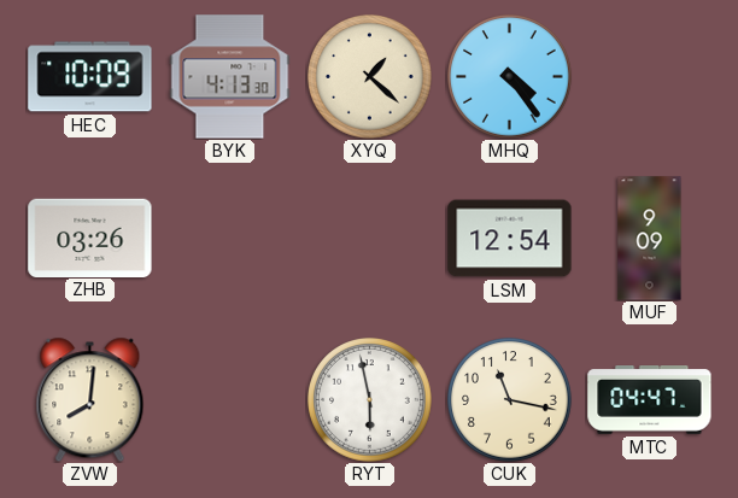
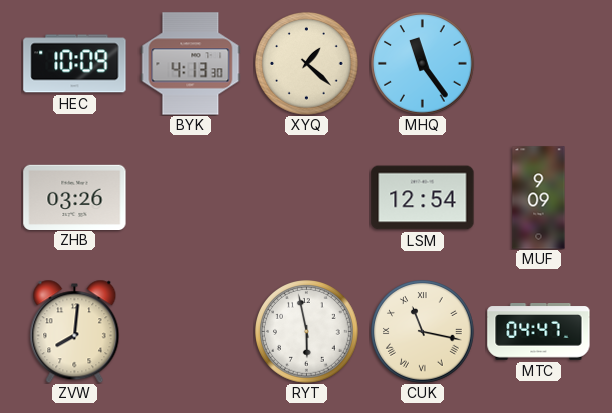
MHQ: 4:24 -> 11:24 (423, 64)
CUK numerals: Arabic -> Roman (423, 332)
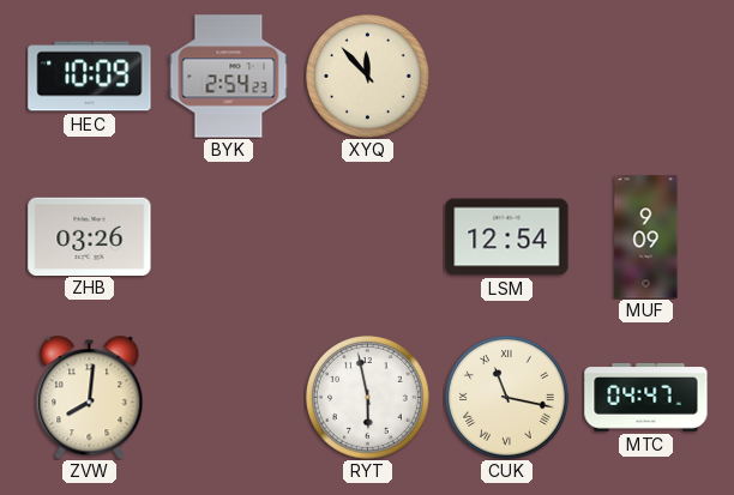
BYK: 4:13 -> 2:54 (229, 77)
XYQ: 1:22 -> 11:53 (368, 77)
MHQ: 11:24 -> none (423, 64)
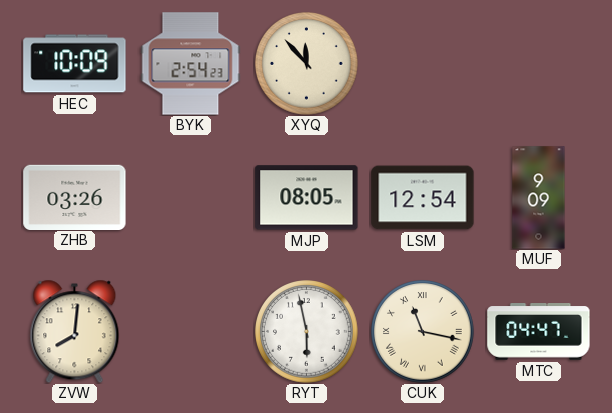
MJP: none -> 08:05 (307, 198)
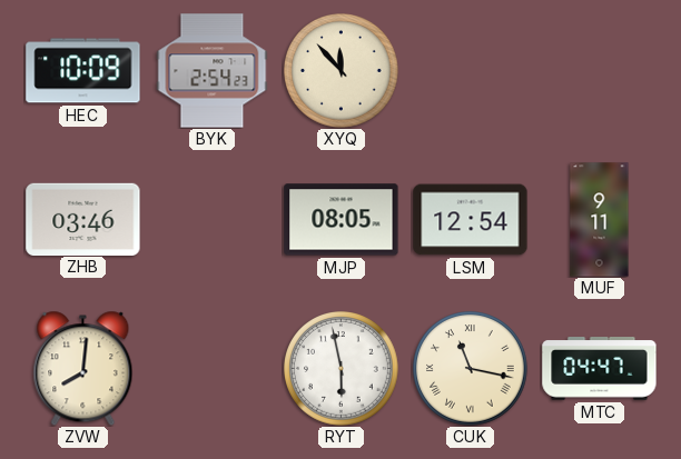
ZHB: 03:26 -> 03:46 (83, 219)
MUF: 9:09 -> 9:11 (600, 220)
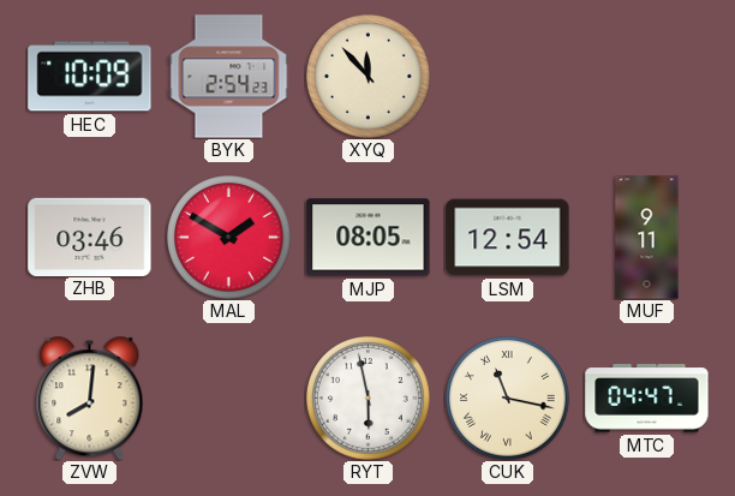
MAL: none -> 1:50 (229, 238)
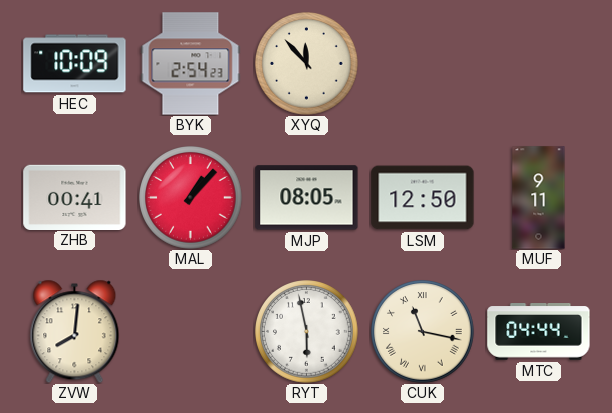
ZHB: 03:46 -> 00:41 (75, 197)
MAL: 1:50 -> 1:07 (191, 198)
LSM: 12:54 -> 12:50 (423, 198)
MTC: 04:47 -> 04:44 (539, 332)
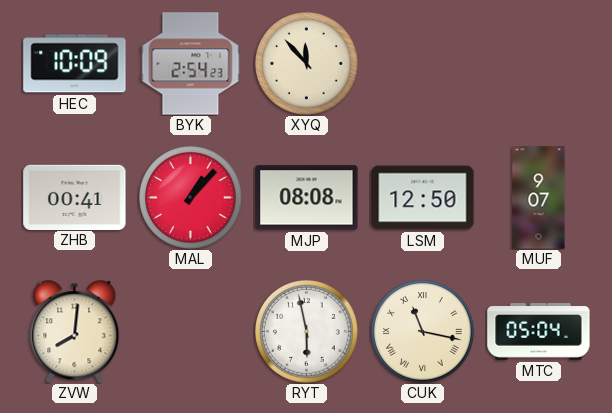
MJP: 08:05 -> 08:08 (307, 198)
MUF: 9:11 -> 9:07 (539, 198)
MTC: 04:44 -> 05:04 (539, 332)
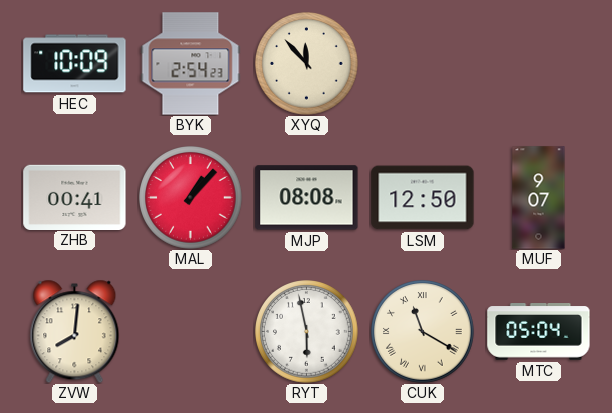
CUK: 11:17 -> 11:20 (423, 332)
